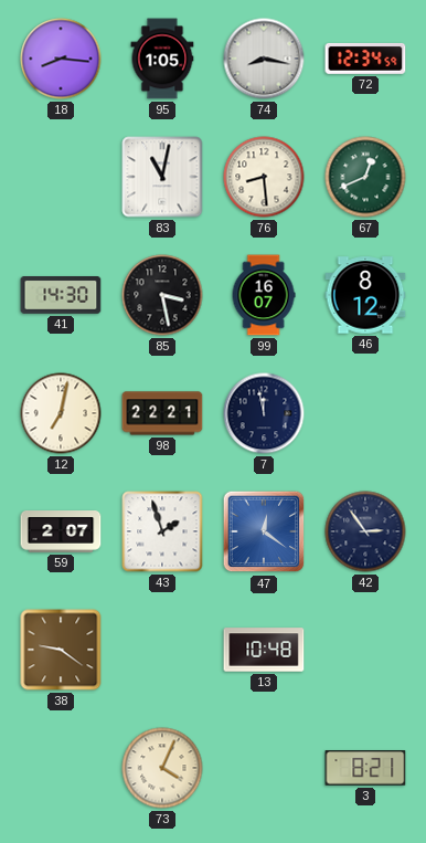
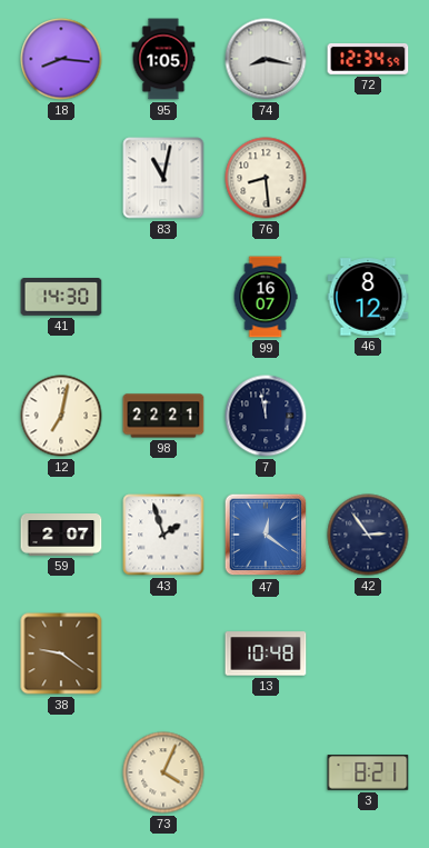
67: 12:41 -> none (365, 177)
85: 3:28 -> none (162, 295)
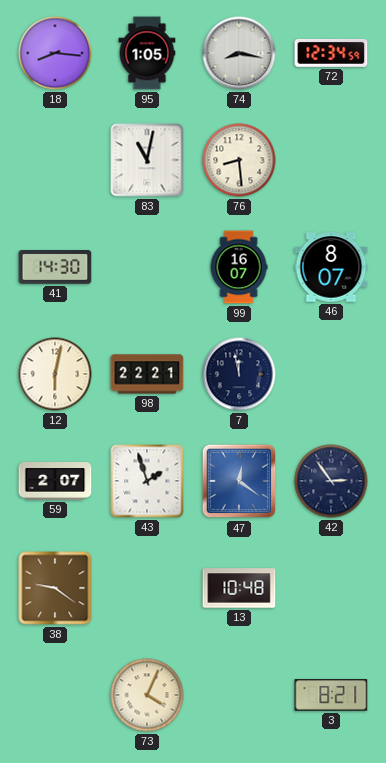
46: 8:12 -> 8:07 (331, 267)
12: 7:02 -> 6:02 (55, 374)
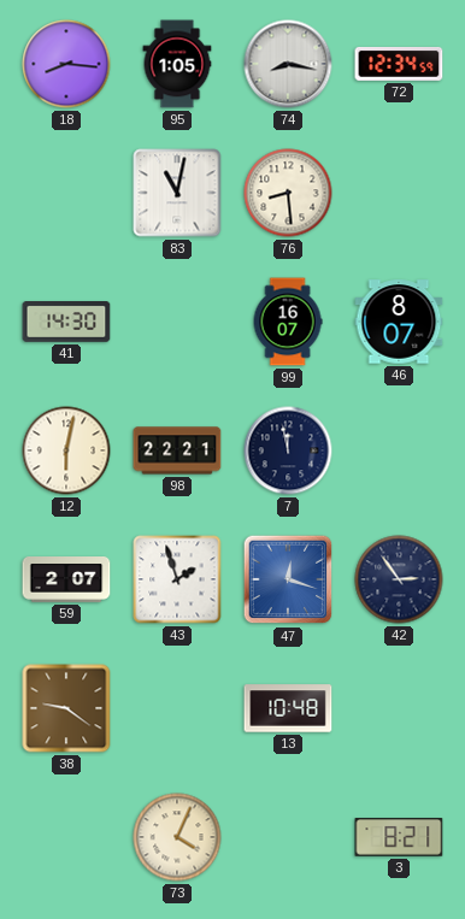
47: 12:21 -> 12:18 (288, 579)
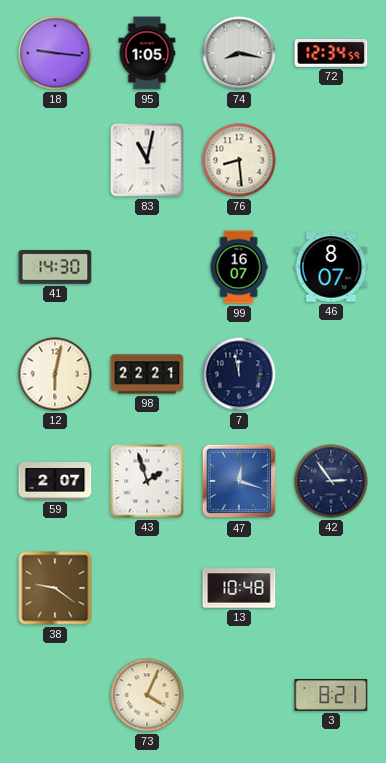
18: 8:16 -> 9:16 (55, 53)
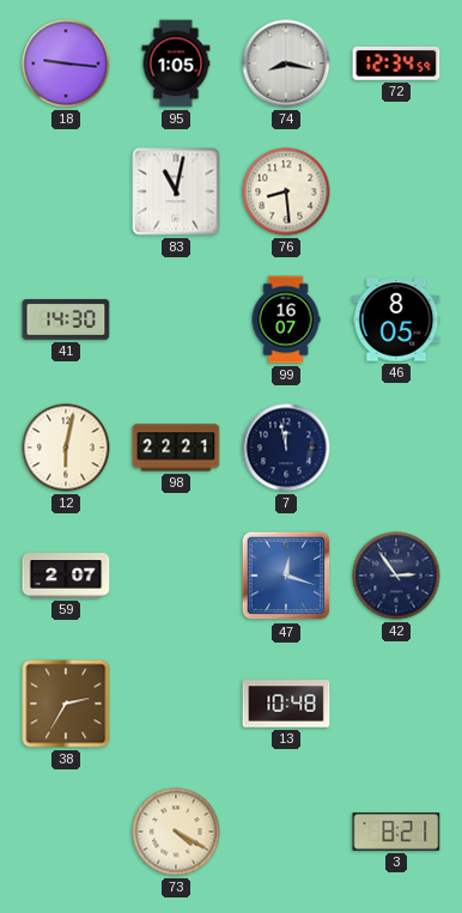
46: 8:07 -> 8:05 (396, 319)
43: 1:57 -> none (147, 481)
38: 9:21 -> 2:35 (66, 704)
73: 4:04 -> 4:20 (176, 832)
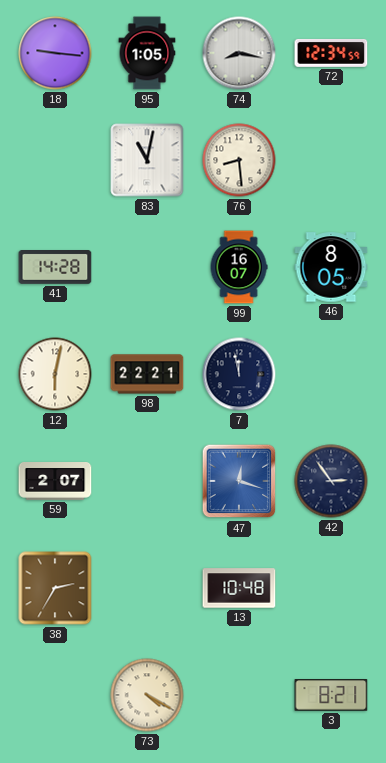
41: 14:30 -> 14:28 (55, 267)
